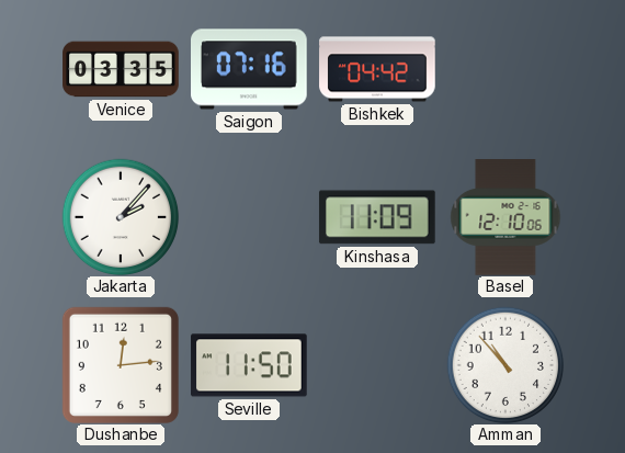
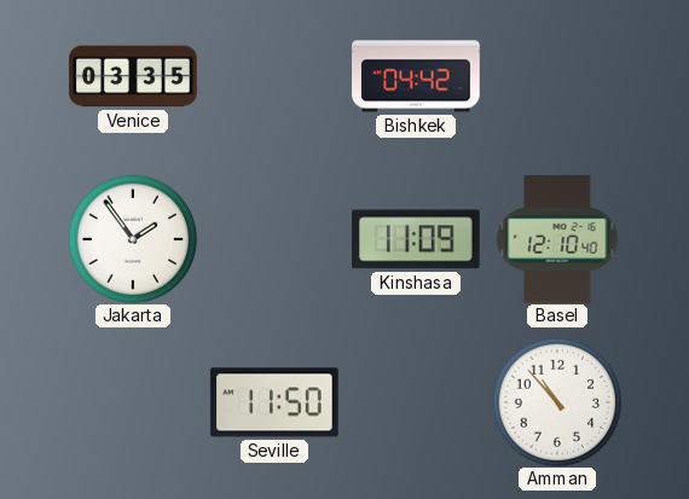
Saigon: 07:16 -> none (250, 69)
Jakarta: 2:07 -> 1:54 (133, 239)
Basel: 12:10:06 -> 12:10:40 (557, 239)
Dushanbe: 12:14 -> none (121, 365)
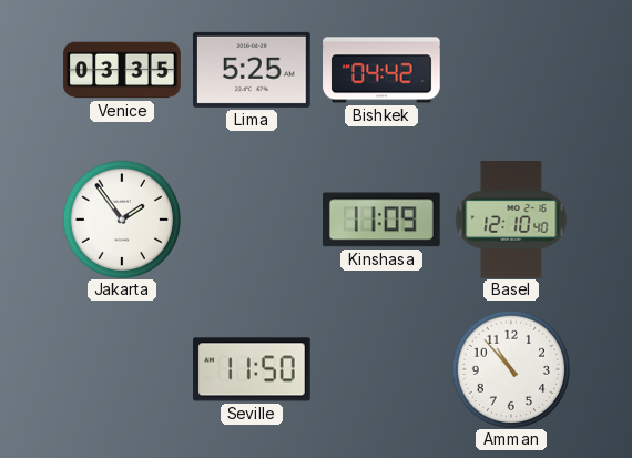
Lima: none -> 5:25 (253, 70)
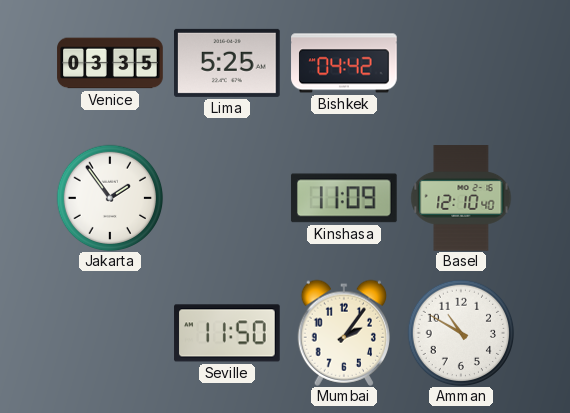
Mumbai: none -> 2:06 (343, 333)
Amman: 10:53 -> 10:50 (461, 333)
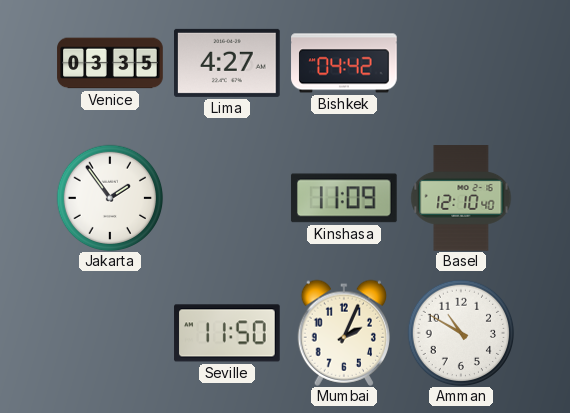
Lima: 5:25 -> 4:27 (228, 63)
Mumbai: 2:06 -> 2:04 (343, 333)
